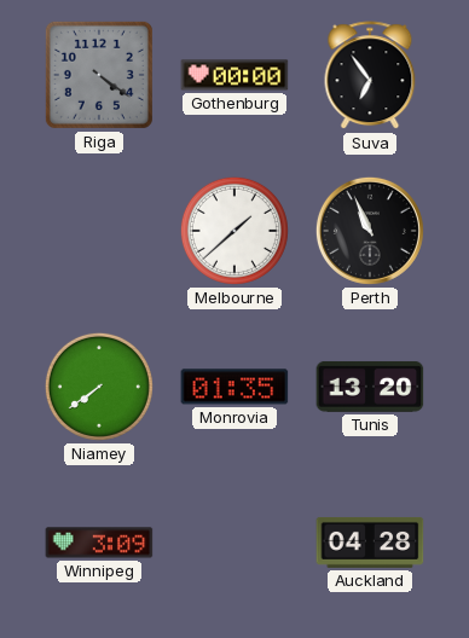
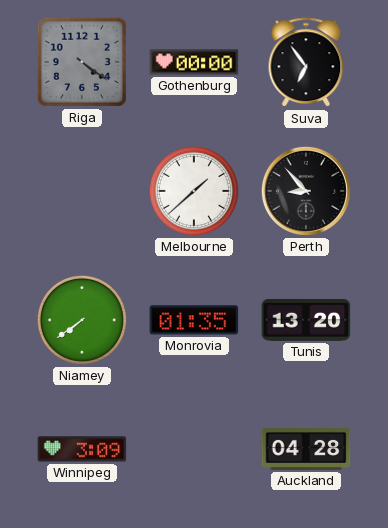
Perth: 10:56 -> 8:53 (306, 191)
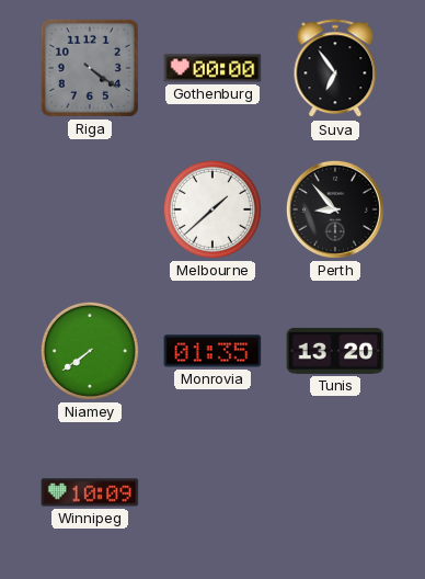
Winnipeg: 3:09 -> 10:09 (90, 492)
Auckland: 04:28 -> none (306, 449)
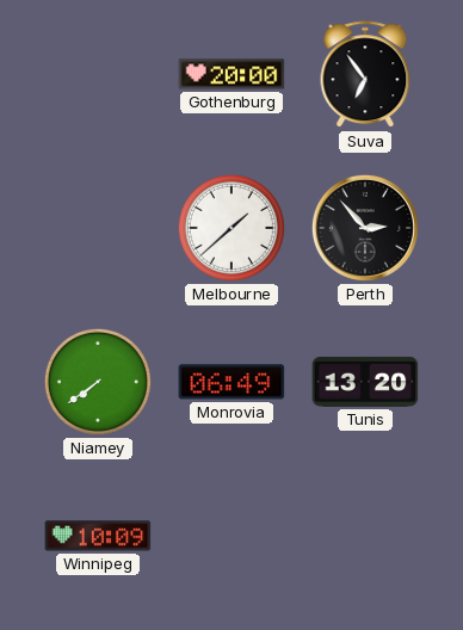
Riga: 4:21 -> none (90, 68)
Gothenburg: 00:00 -> 20:00 (231, 74)
Perth: 8:53 -> 2:53 (365, 228)
Monrovia: 01:35 -> 06:49 (231, 382)
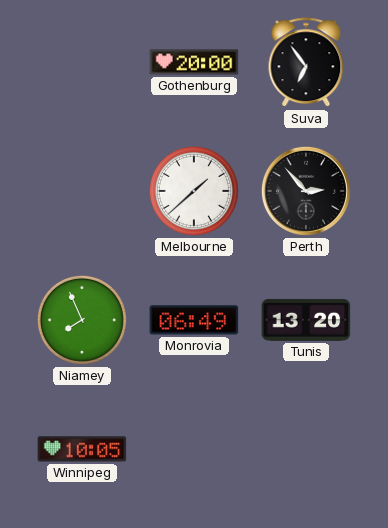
Niamey: 7:39 -> 7:56 (82, 320)
Winnipeg: 10:09 -> 10:05 (82, 449)
